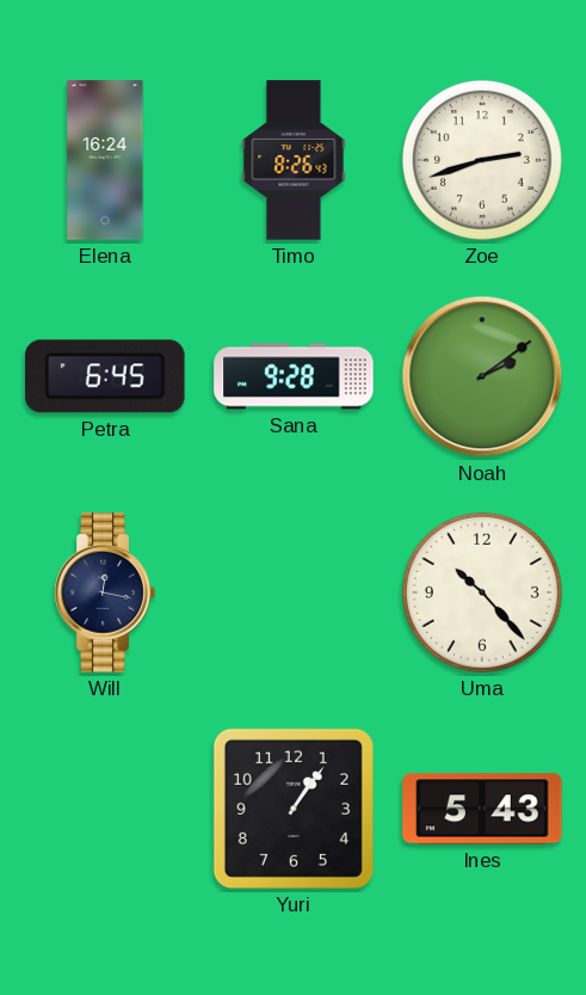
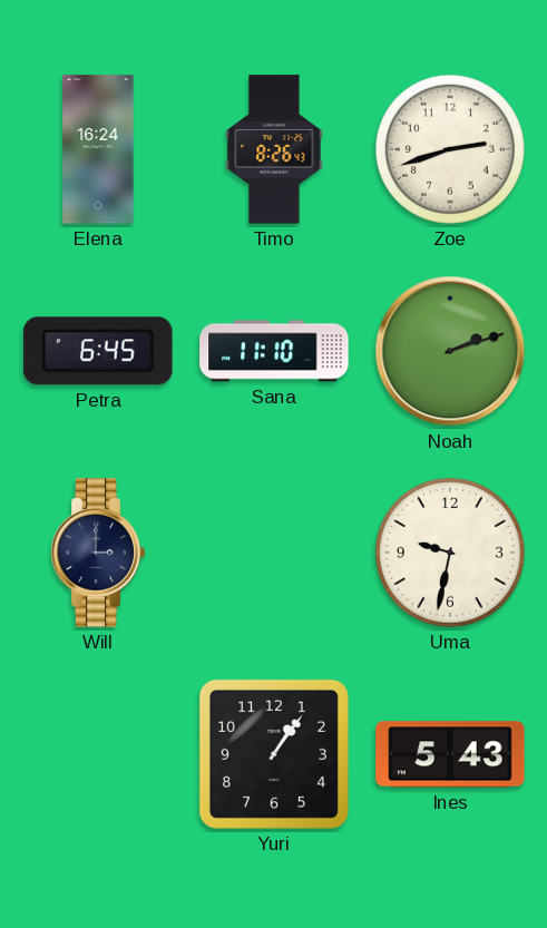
Sana: 9:28 -> 11:10 (274, 351)
Noah: 2:09 -> 2:12 (450, 351)
Will: 12:17 -> 3:00 (98, 553)
Uma: 10:23 -> 9:32 (450, 553)
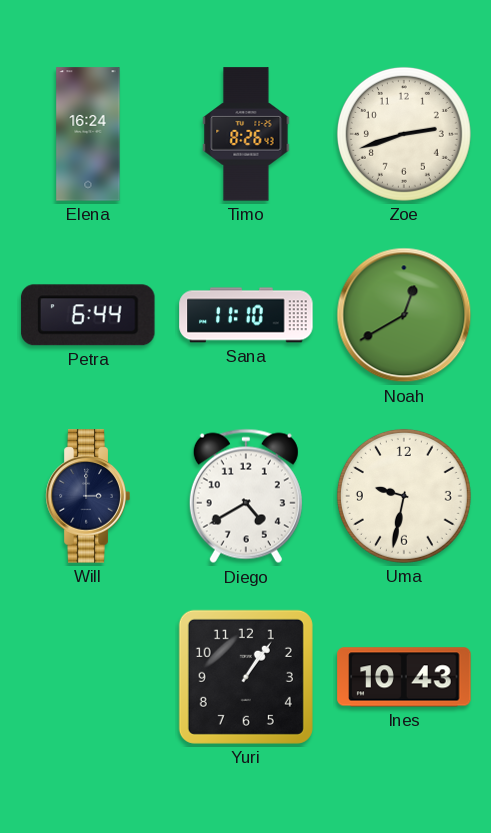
Petra: 6:45 -> 6:44 (88, 315)
Noah: 2:12 -> 12:40 (404, 315)
Diego: none -> 4:40 (246, 496)
Ines: 5:43 -> 10:43 (404, 677)
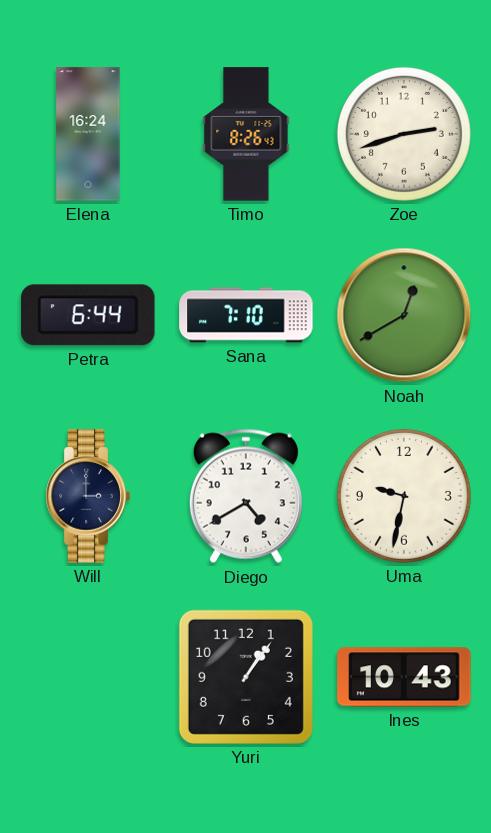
Sana: 11:10 -> 7:10 (246, 315)
